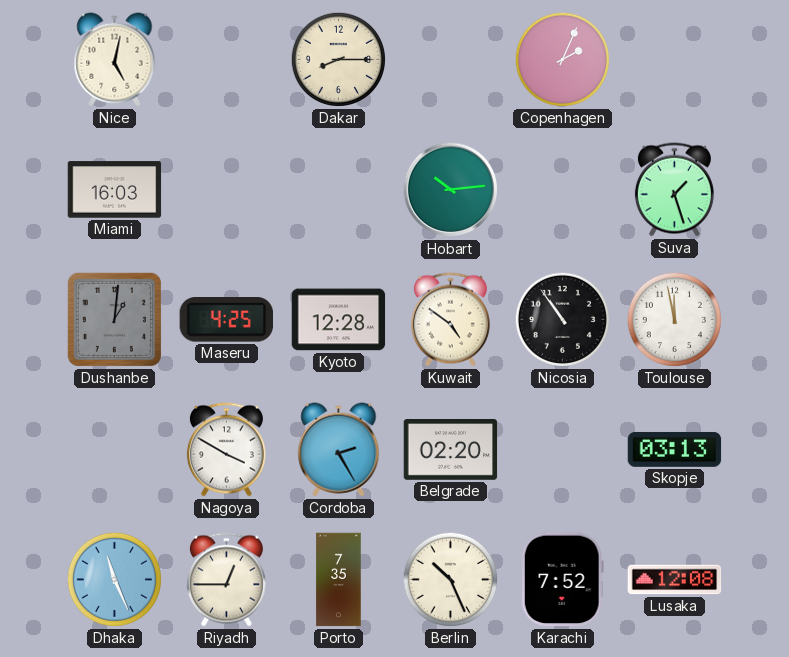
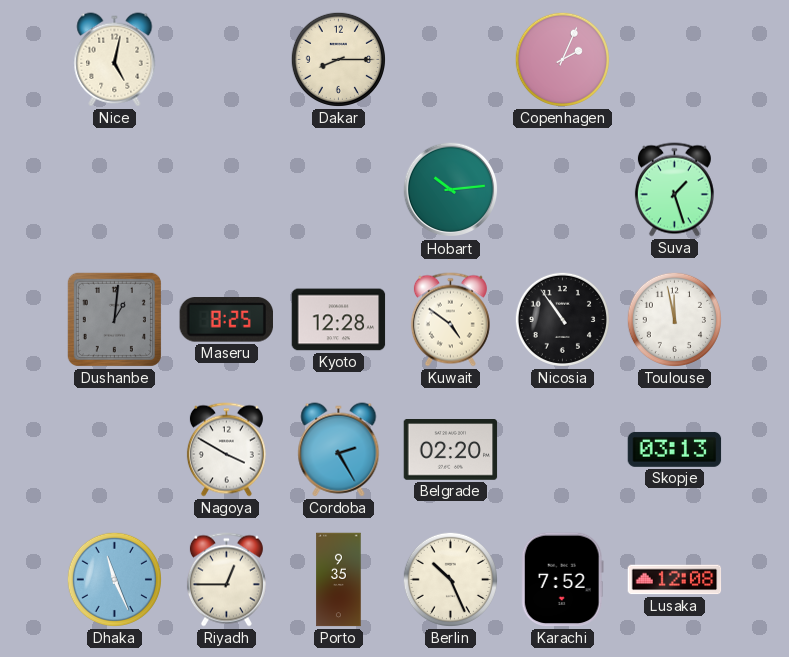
Miami: 16:03 -> none (115, 190)
Maseru: 4:25 -> 8:25 (226, 320)
Porto: 7:35 -> 9:35 (339, 580)
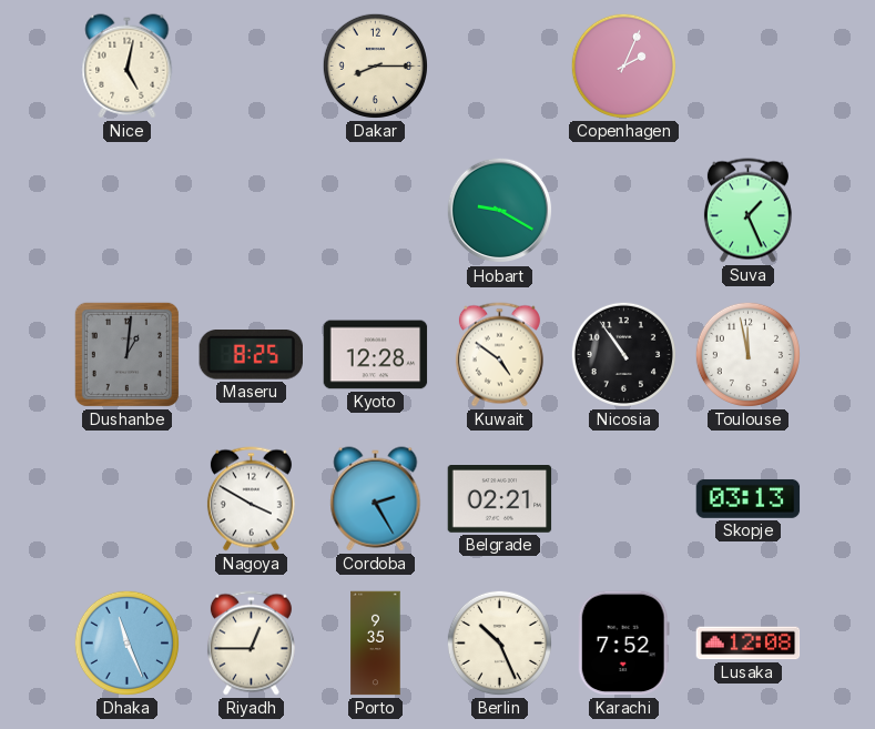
Hobart: 10:14 -> 9:20 (500, 211)
Suva: 1:27 -> 1:26 (747, 211)
Belgrade: 02:20 -> 02:21 (500, 499)
